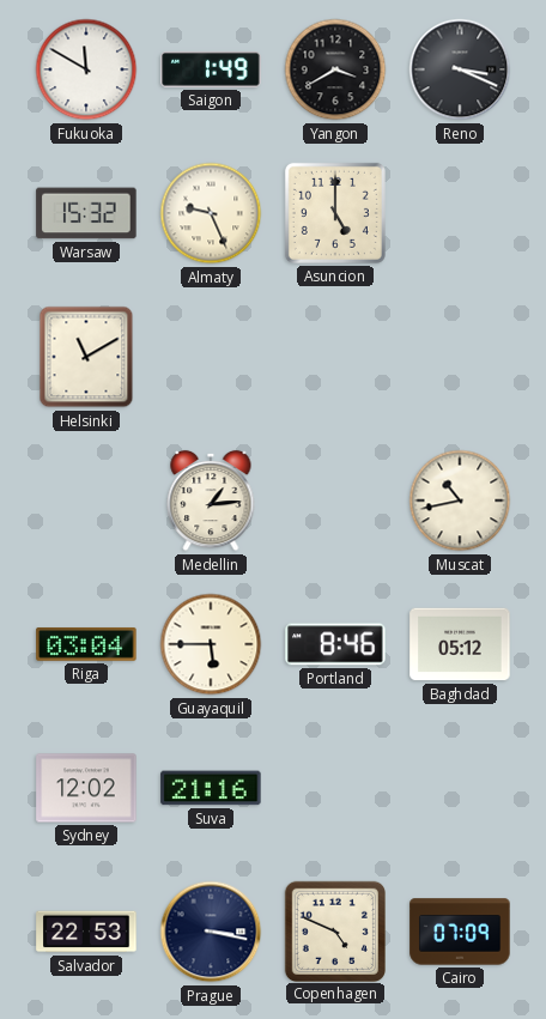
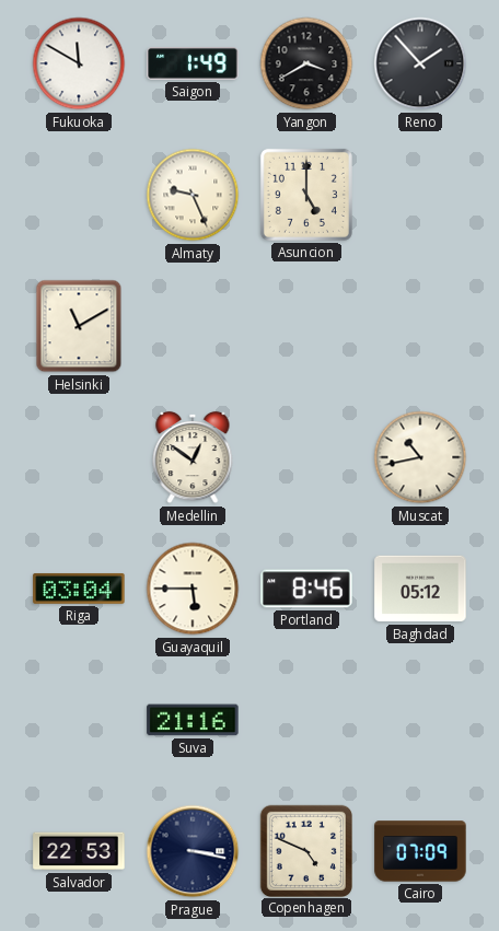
Reno: 3:19 -> 1:53 (420, 63)
Warsaw: 15:32 -> none (86, 213)
Medellin: 1:14 -> 12:51 (193, 457)
Sydney: 12:02 -> none (86, 788)
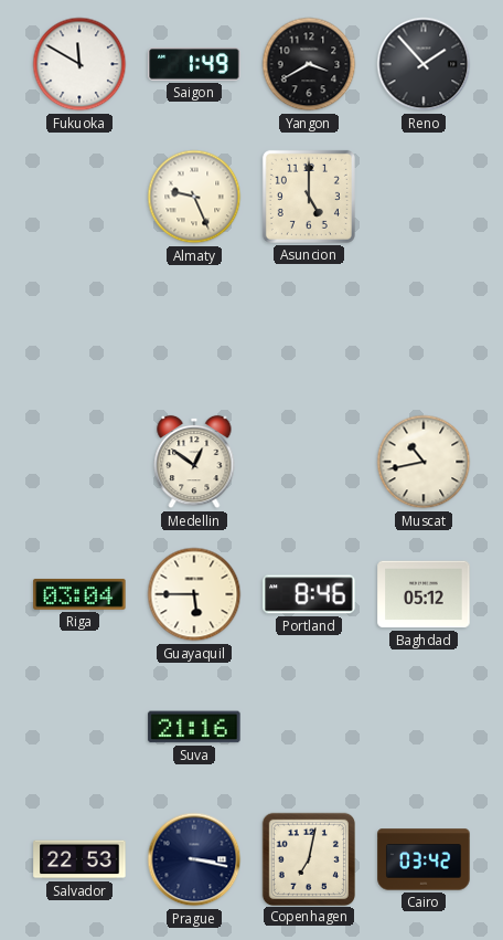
Helsinki: 11:10 -> none (79, 326)
Copenhagen: 4:49 -> 7:02 (308, 858)
Cairo: 07:09 -> 03:42 (424, 859)
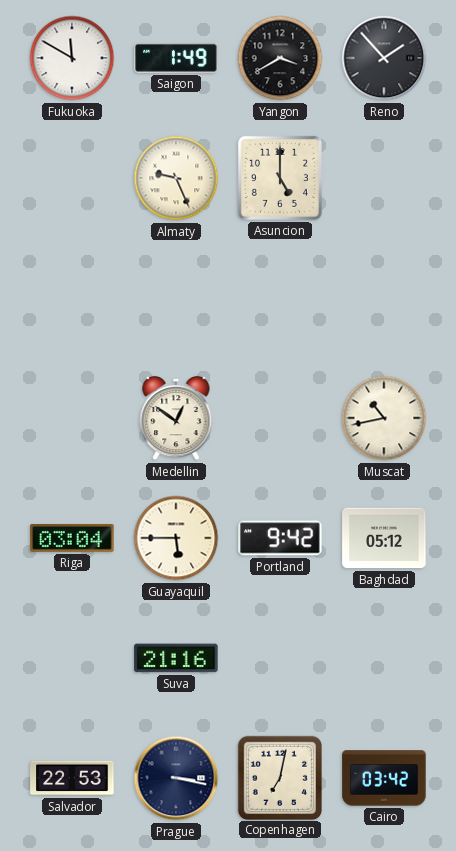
Portland: 8:46 -> 9:42 (280, 538)
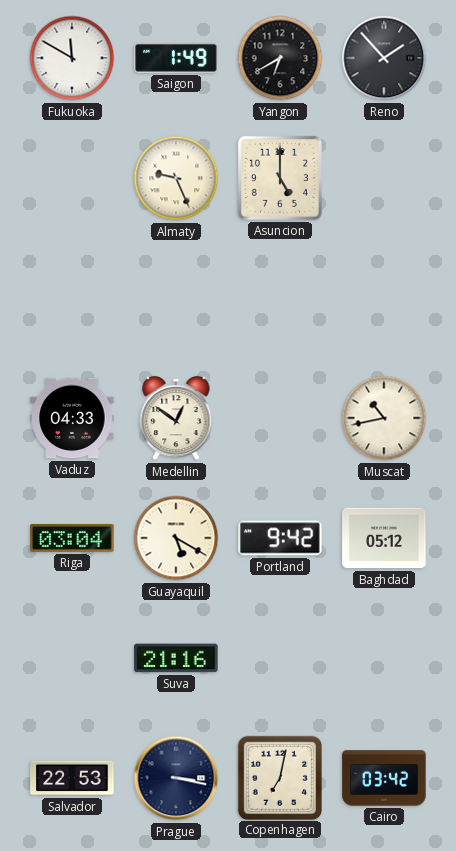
Yangon: 3:40 -> 6:40 (280, 58)
Vaduz: none -> 04:33 (72, 418)
Guayaquil: 5:45 -> 5:20 (176, 538)
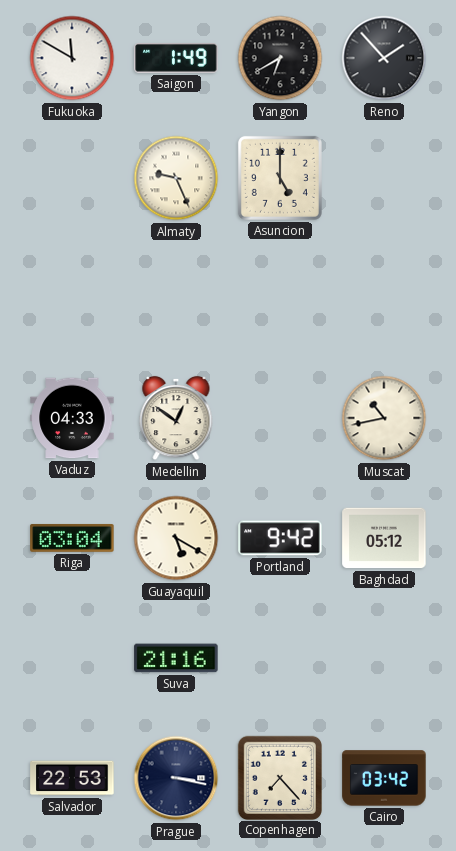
Copenhagen: 7:02 -> 7:23 (279, 777)
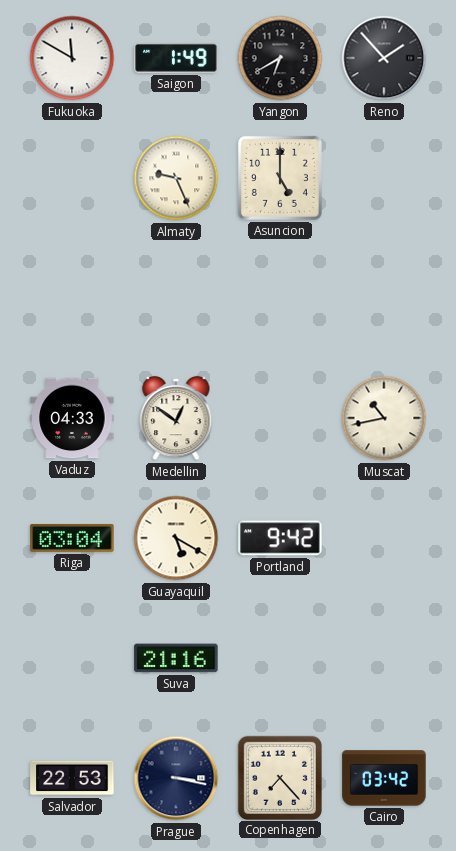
Baghdad: 05:12 -> none (384, 538)
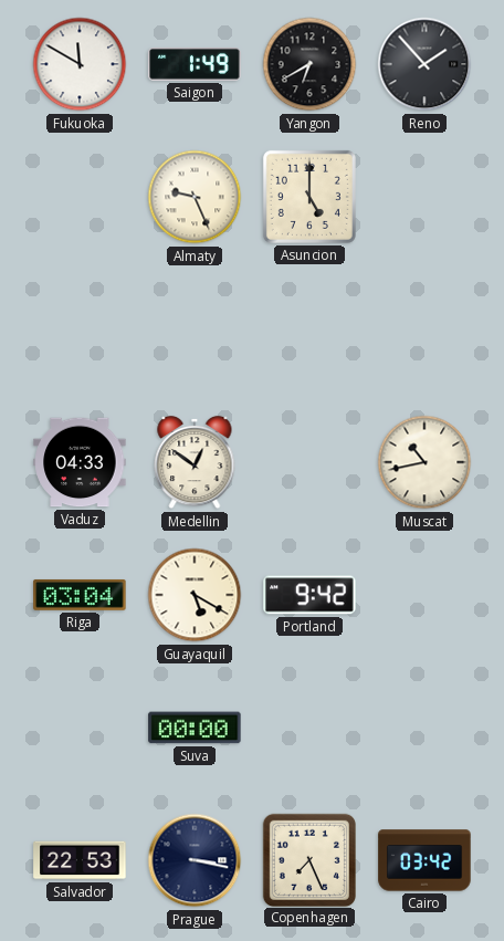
Suva: 21:16 -> 00:00 (195, 728)
Copenhagen: 7:23 -> 7:26 (308, 859)
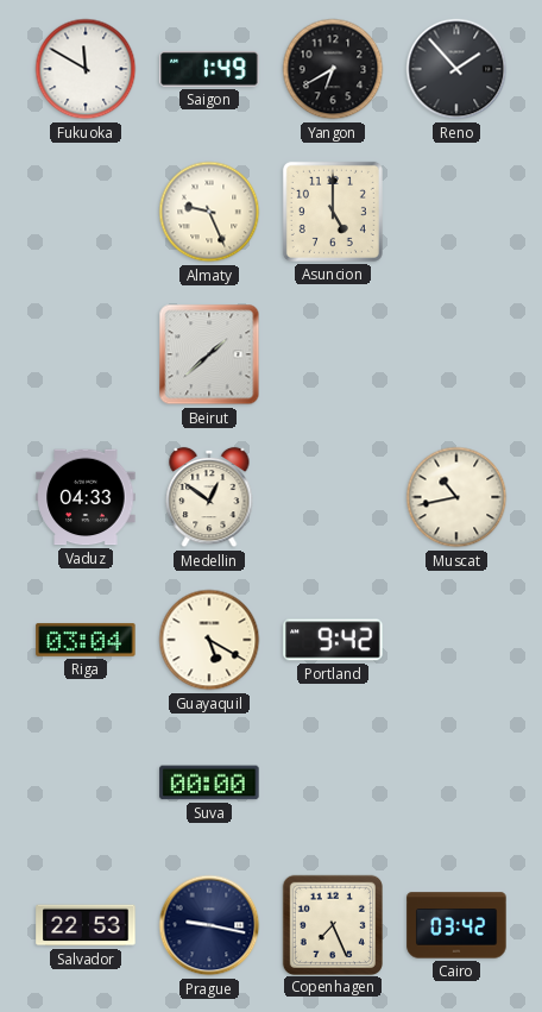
Beirut: none -> 1:38 (209, 354)
Prague: 3:17 -> 9:17 (209, 925)
